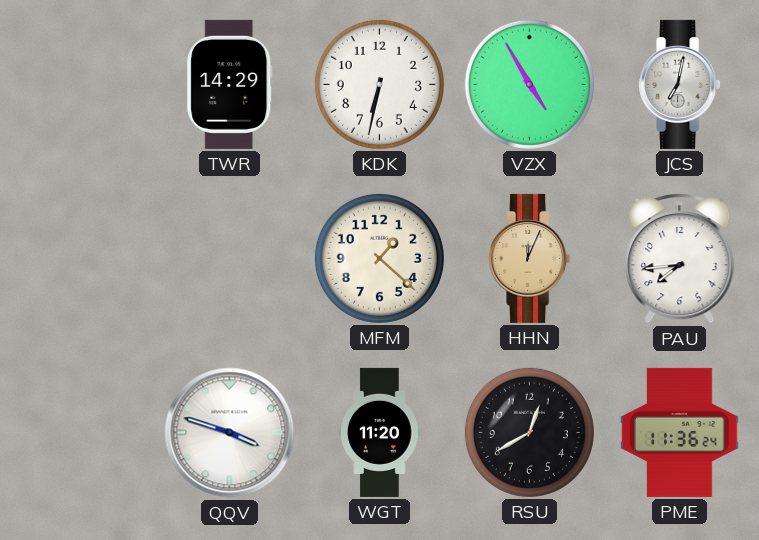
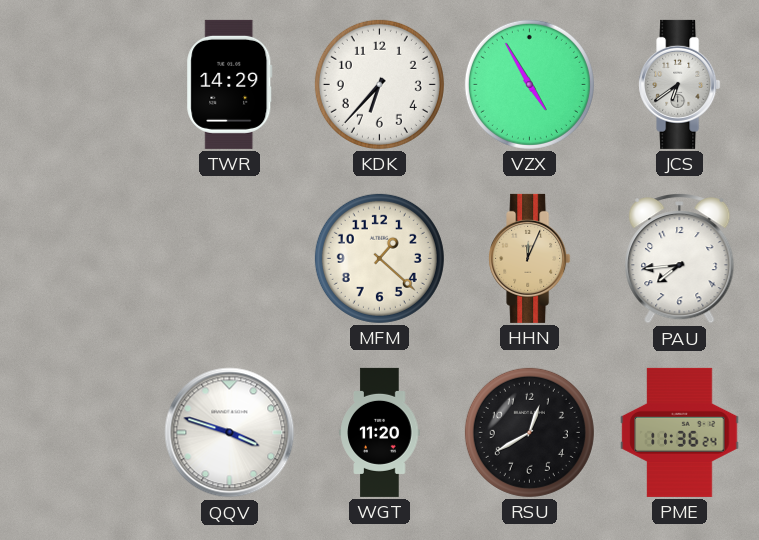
KDK: 6:32 -> 6:37 (379, 84)
JCS: 7:02 -> 6:39 (680, 84)
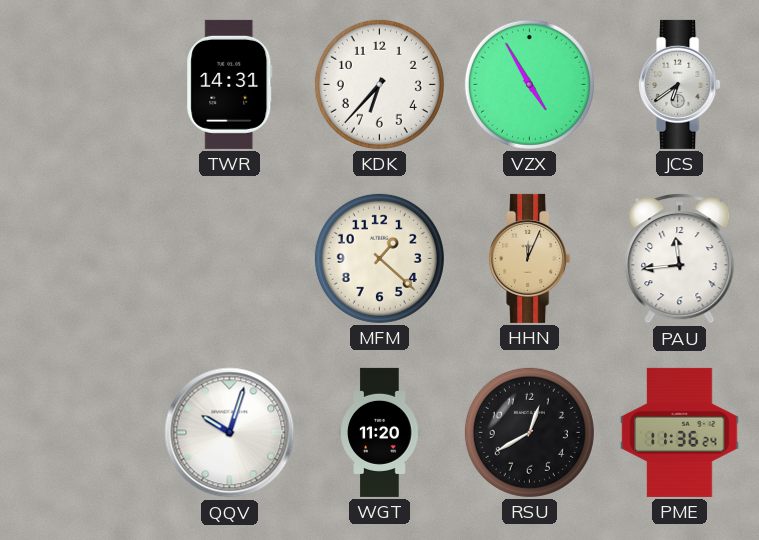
TWR: 14:29 -> 14:31 (230, 84)
PAU: 7:44 -> 11:44 (680, 259)
QQV: 3:48 -> 10:03 (230, 433)
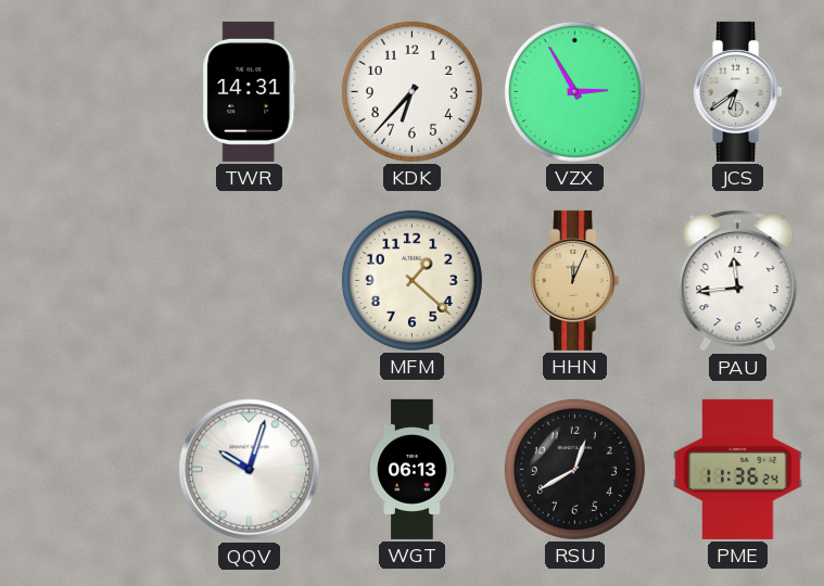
VZX: 4:55 -> 2:55 (574, 91)
WGT: 11:20 -> 06:13 (413, 469)
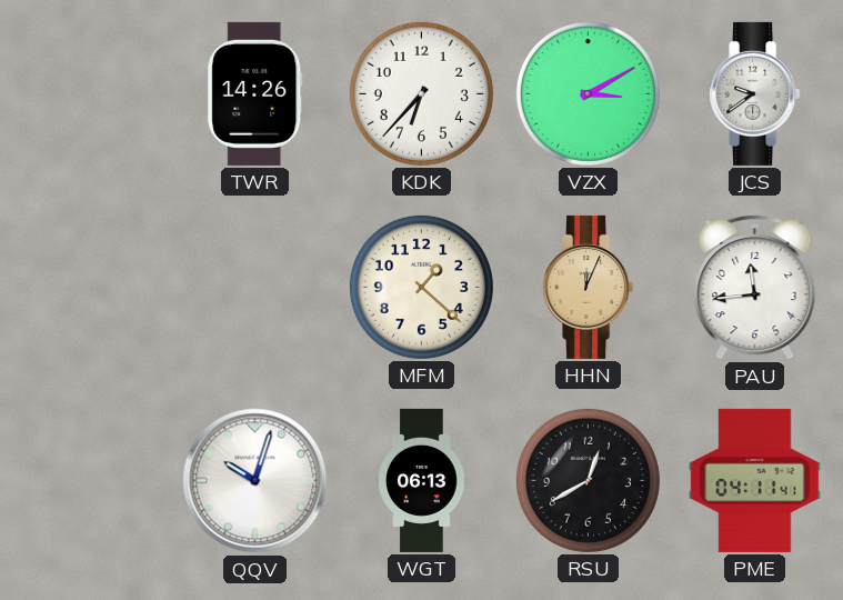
TWR: 14:31 -> 14:26 (255, 93)
VZX: 2:55 -> 3:10 (588, 93)
JCS: 6:39 -> 9:39 (755, 93)
PME: 11:36 -> 04:11 (755, 480)
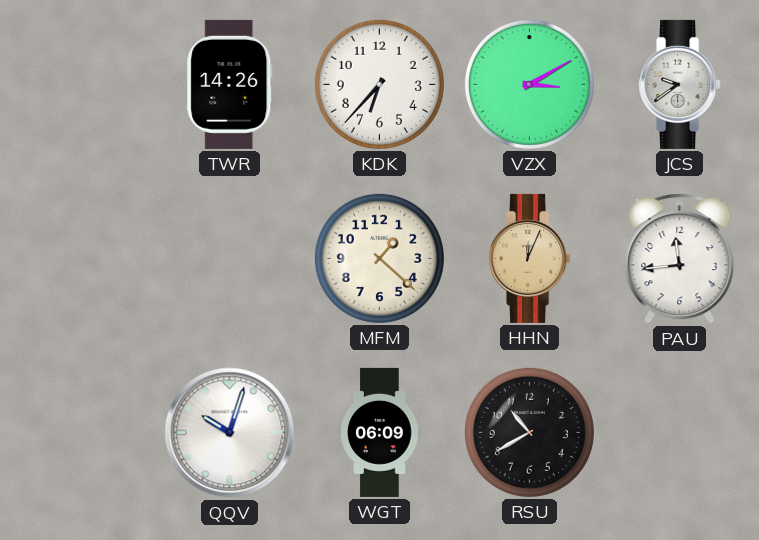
WGT: 06:13 -> 06:09 (380, 432)
RSU: 12:40 -> 10:40 (529, 432)
PME: 04:11 -> none (755, 480)
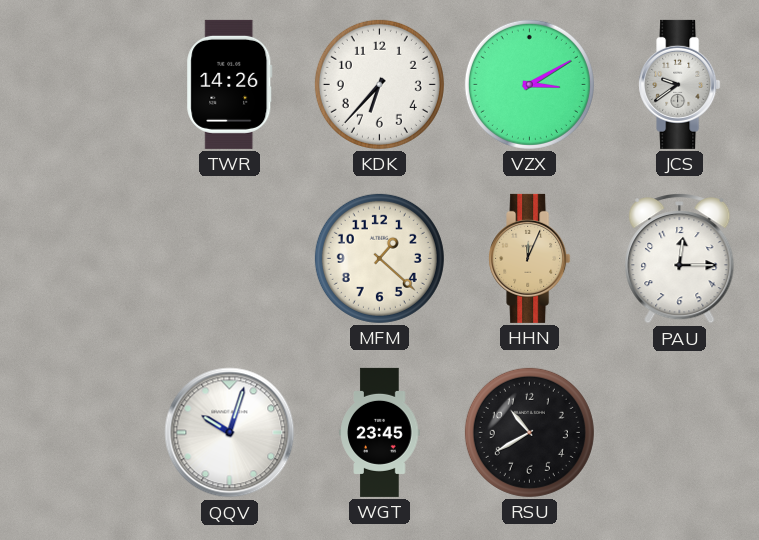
PAU: 11:44 -> 12:15 (680, 259)
WGT: 06:09 -> 23:45 (380, 432)
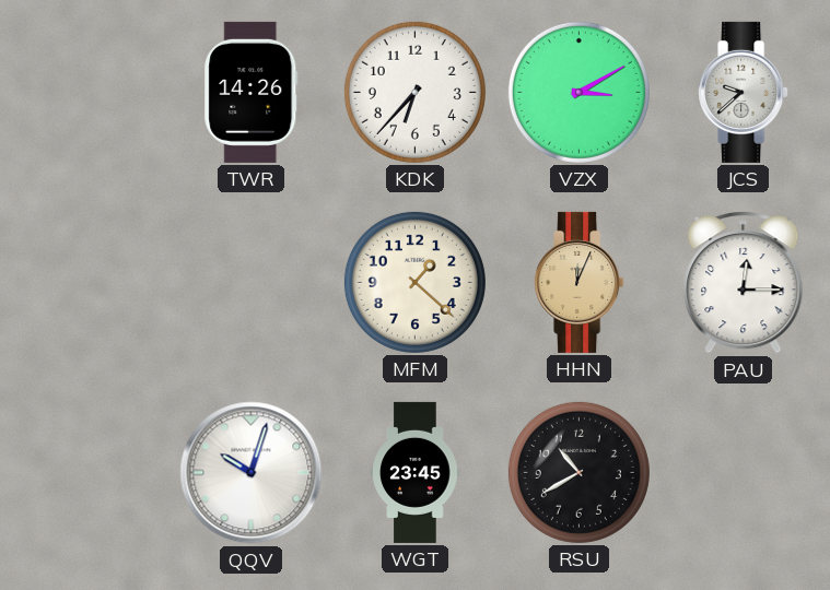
JCS: 9:39 -> 9:38 (744, 92)
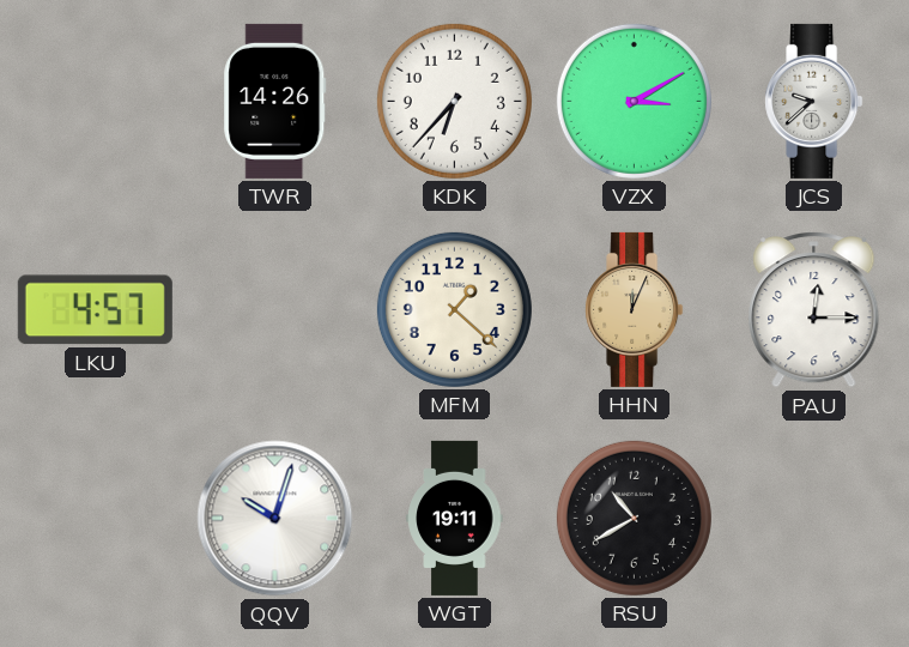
LKU: none -> 4:57 (95, 310)
WGT: 23:45 -> 19:11 (455, 518)
